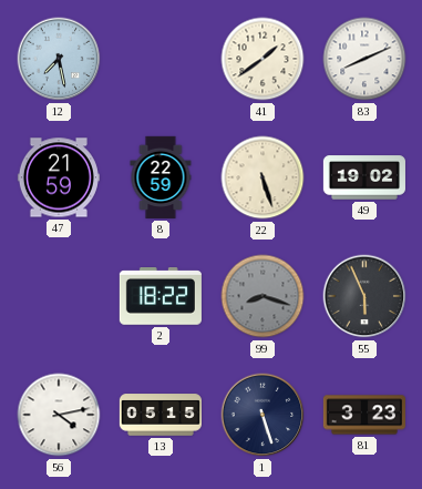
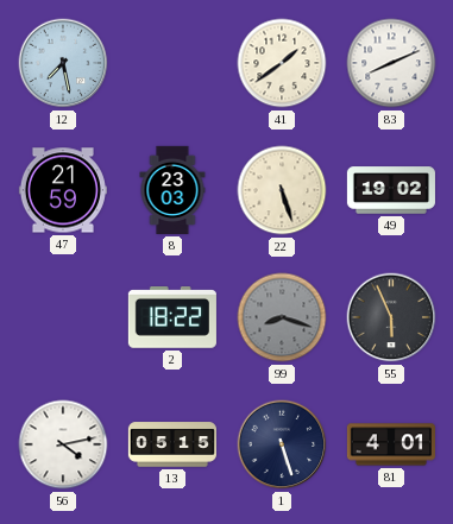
8: 22:59 -> 23:03 (172, 190)
81: 3:23 -> 4:01 (391, 444)
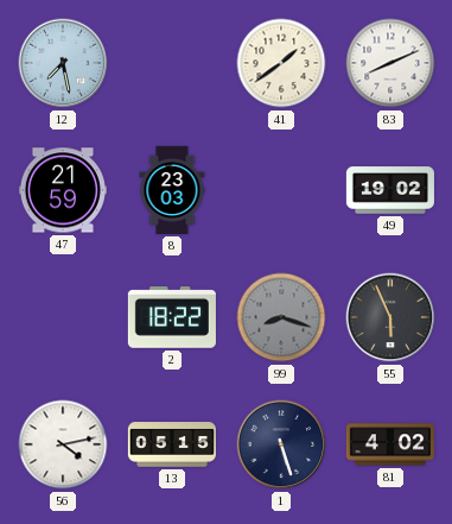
22: 5:27 -> none (282, 190)
81: 4:01 -> 4:02 (390, 444)
